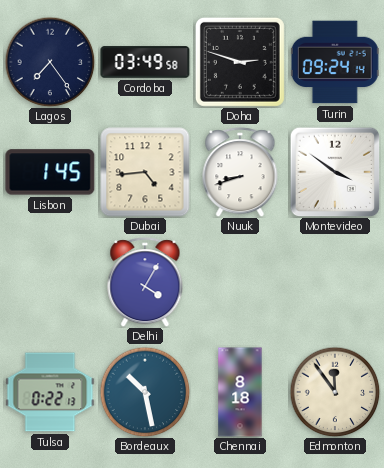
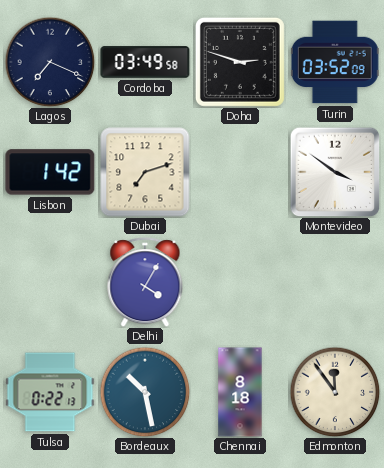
Lagos: 7:24 -> 7:19 (50, 62)
Turin: 09:24 -> 03:52 (335, 62)
Lisbon: 1:45 -> 1:42 (50, 172)
Dubai: 4:44 -> 7:12 (145, 172)
Nuuk: 8:42 -> none (240, 172)
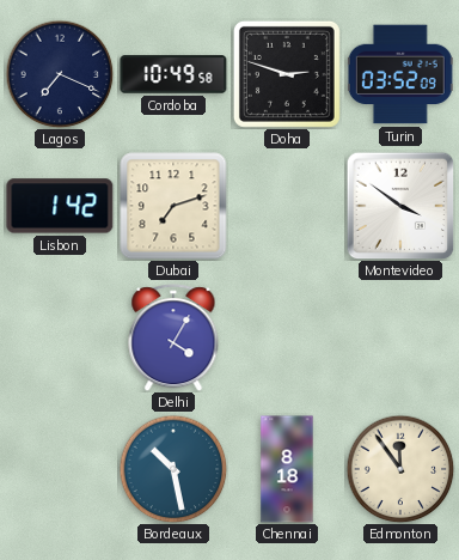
Cordoba: 03:49 -> 10:49 (173, 74)
Tulsa: 0:22 -> none (50, 392)
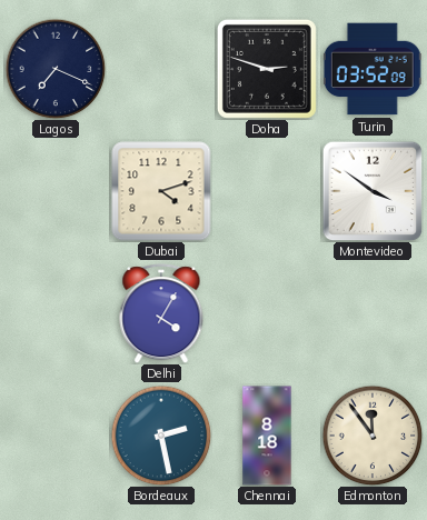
Cordoba: 10:49 -> none (173, 74)
Lisbon: 1:42 -> none (60, 206)
Dubai: 7:12 -> 4:12 (161, 191)
Bordeaux: 10:28 -> 2:28 (161, 436)
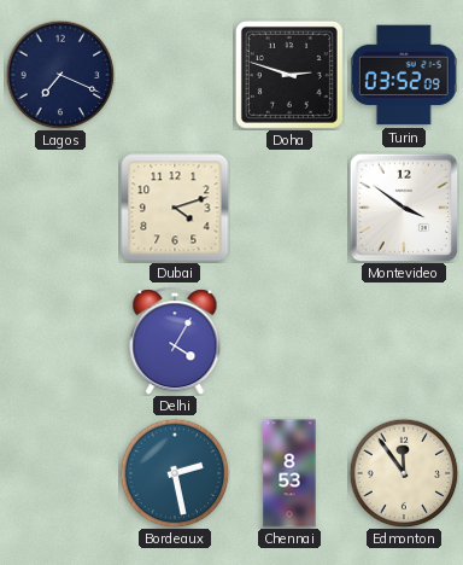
Chennai: 8:18 -> 8:53 (289, 473)
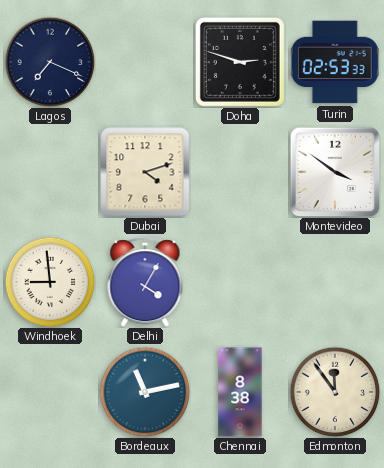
Turin: 03:52 -> 02:53 (335, 62)
Windhoek: none -> 8:59 (50, 282)
Bordeaux: 2:28 -> 11:13 (145, 392)
Chennai: 8:53 -> 8:38 (240, 392)
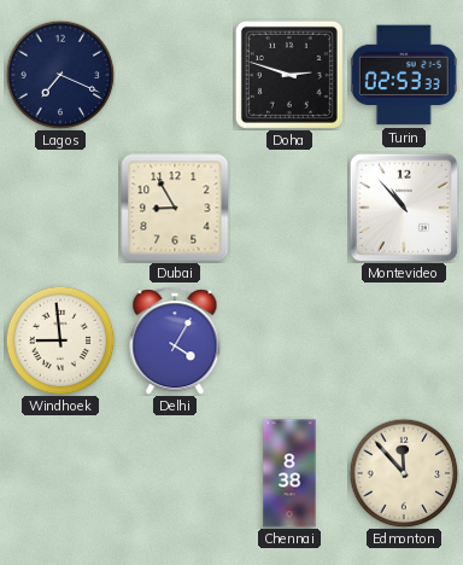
Dubai: 4:12 -> 8:55 (175, 208)
Montevideo: 3:51 -> 10:53 (404, 208)
Bordeaux: 11:13 -> none (145, 392)
Edmonton: 11:54 -> 11:53 (404, 473)
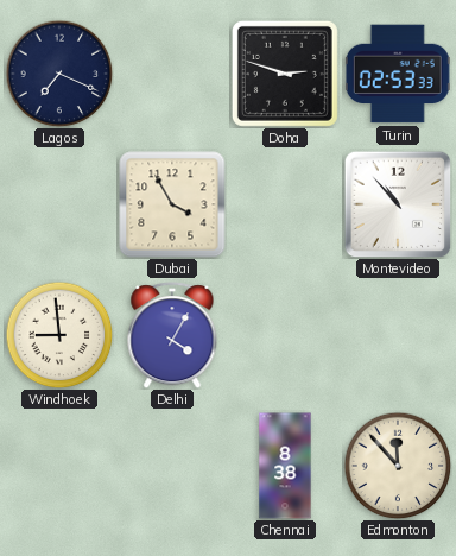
Dubai: 8:55 -> 3:55 (172, 204)
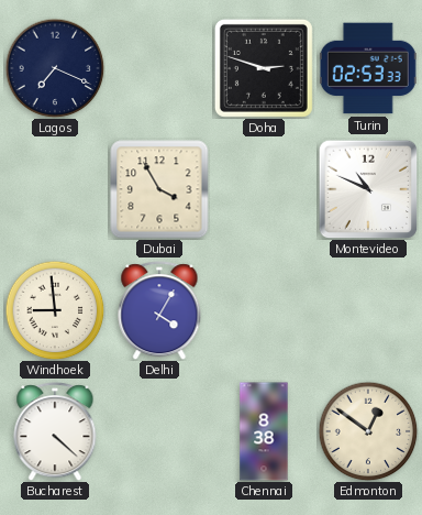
Montevideo: 10:53 -> 10:49 (368, 189)
Bucharest: none -> 4:22 (55, 431)
Edmonton: 11:53 -> 12:51 (368, 431)
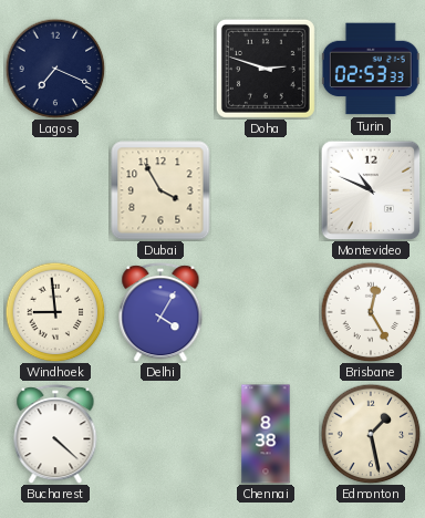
Brisbane: none -> 12:25 (371, 312)
Edmonton: 12:51 -> 1:28 (371, 434)
